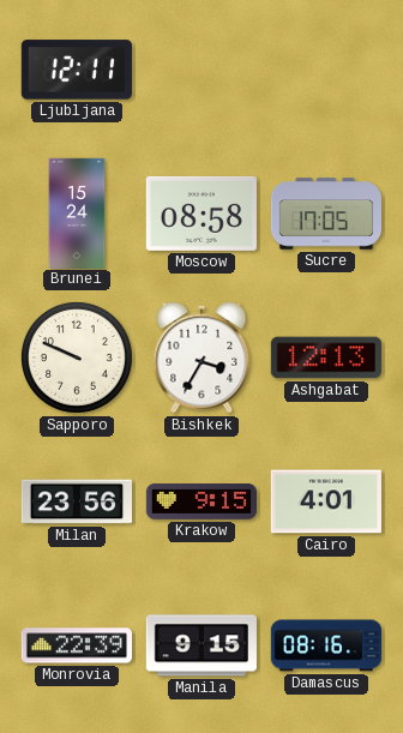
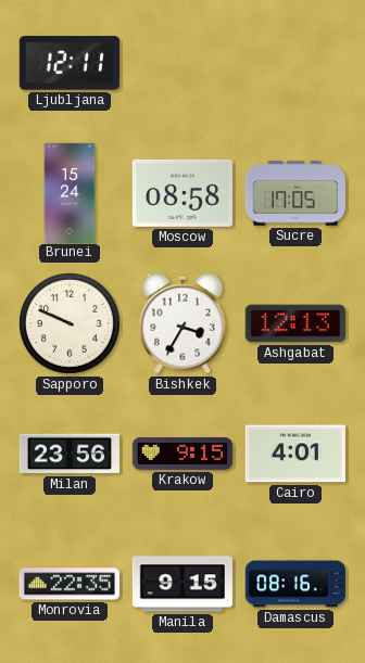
Monrovia: 22:39 -> 22:35 (68, 584)
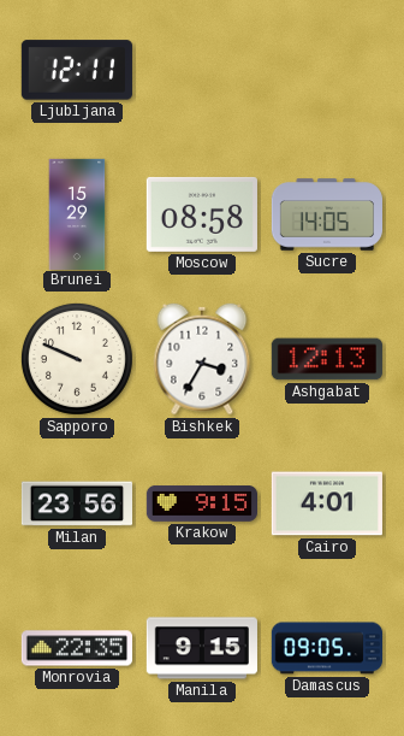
Brunei: 15:24 -> 15:29 (77, 213)
Sucre: 17:05 -> 14:05 (326, 214)
Damascus: 08:16 -> 09:05 (326, 648)
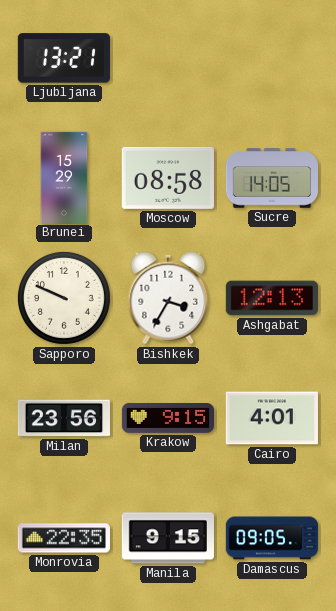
Ljubljana: 12:11 -> 13:21 (64, 58)
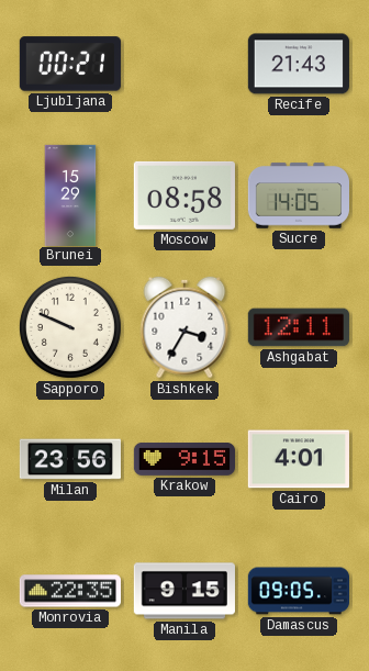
Ljubljana: 13:21 -> 00:21 (70, 64)
Recife: none -> 21:43 (299, 64)
Ashgabat: 12:13 -> 12:11 (299, 327)
